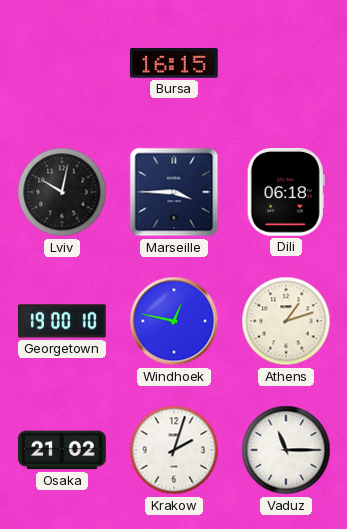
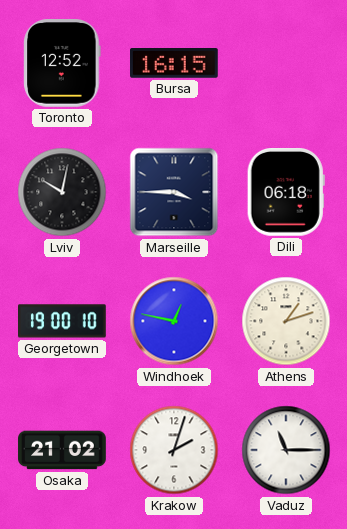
Toronto: none -> 12:52 (62, 64)
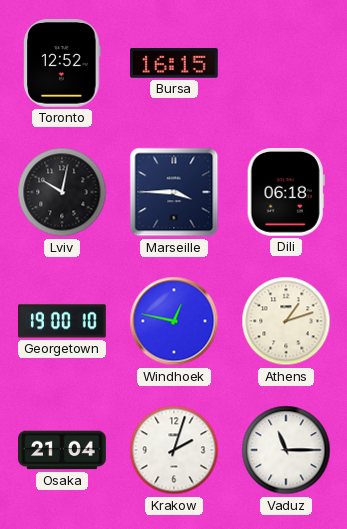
Osaka: 21:02 -> 21:04 (62, 450)
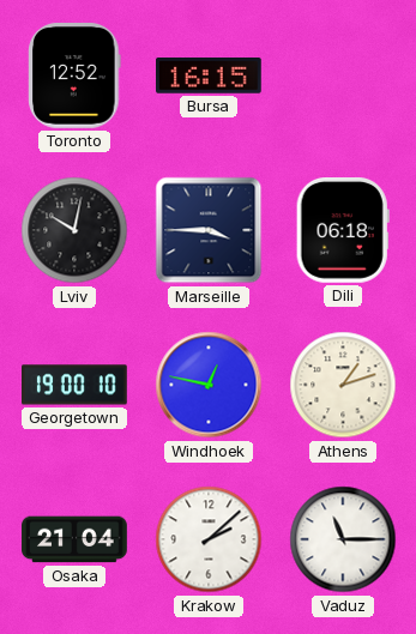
Krakow: 2:03 -> 2:08 (209, 539)
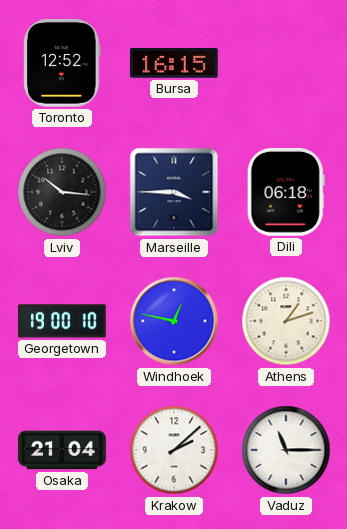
Lviv: 10:02 -> 10:16 (62, 192)
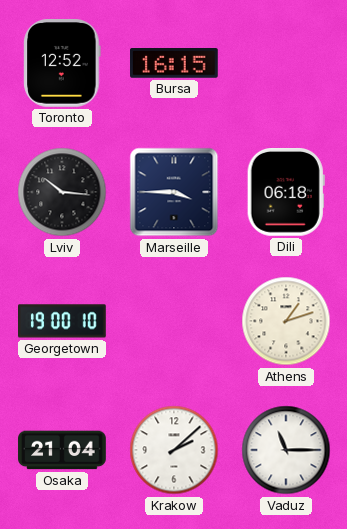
Windhoek: 12:47 -> none (174, 321)
